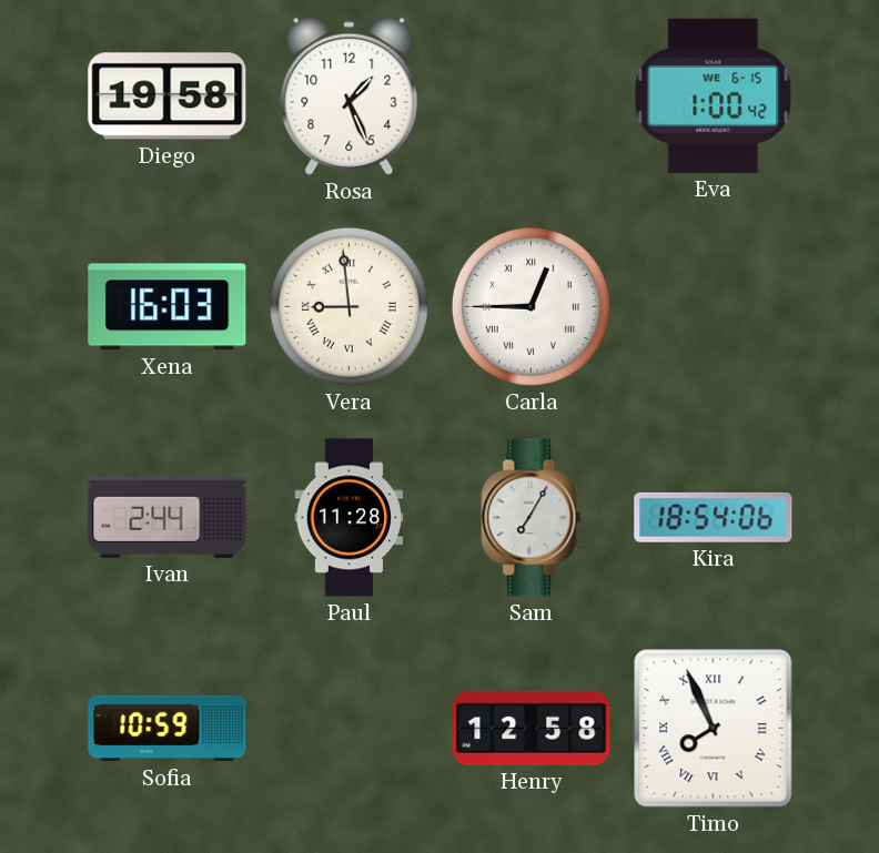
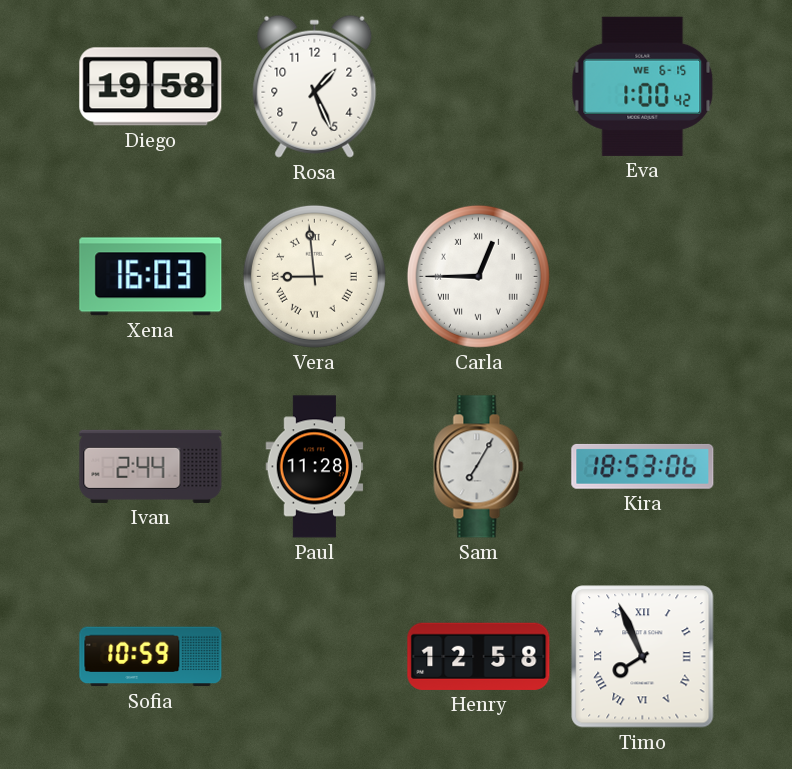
Kira: 18:54 -> 18:53 (643, 466)
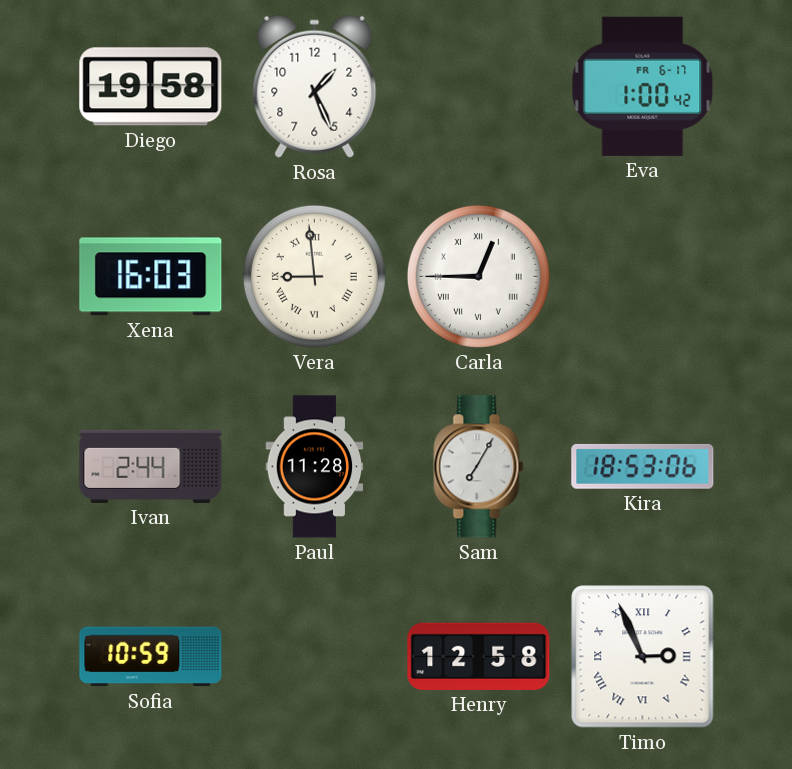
Eva date: WE 6-15 -> FR 6-17 (643, 86)
Timo: 7:56 -> 2:56 (643, 657)
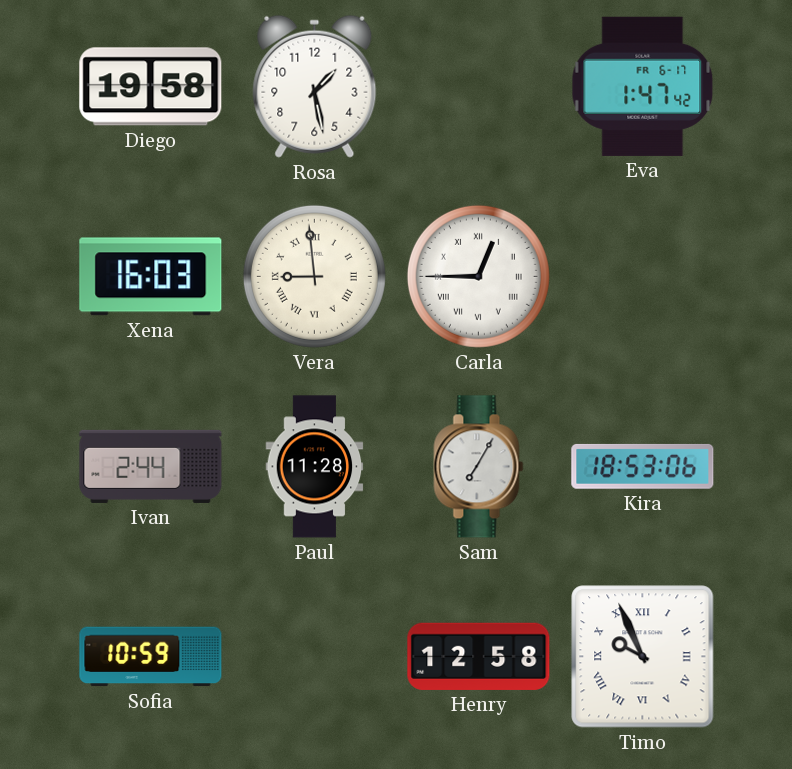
Rosa: 1:26 -> 1:28 (315, 86)
Eva: 1:00 -> 1:47 (643, 86)
Timo: 2:56 -> 9:56 (643, 657)
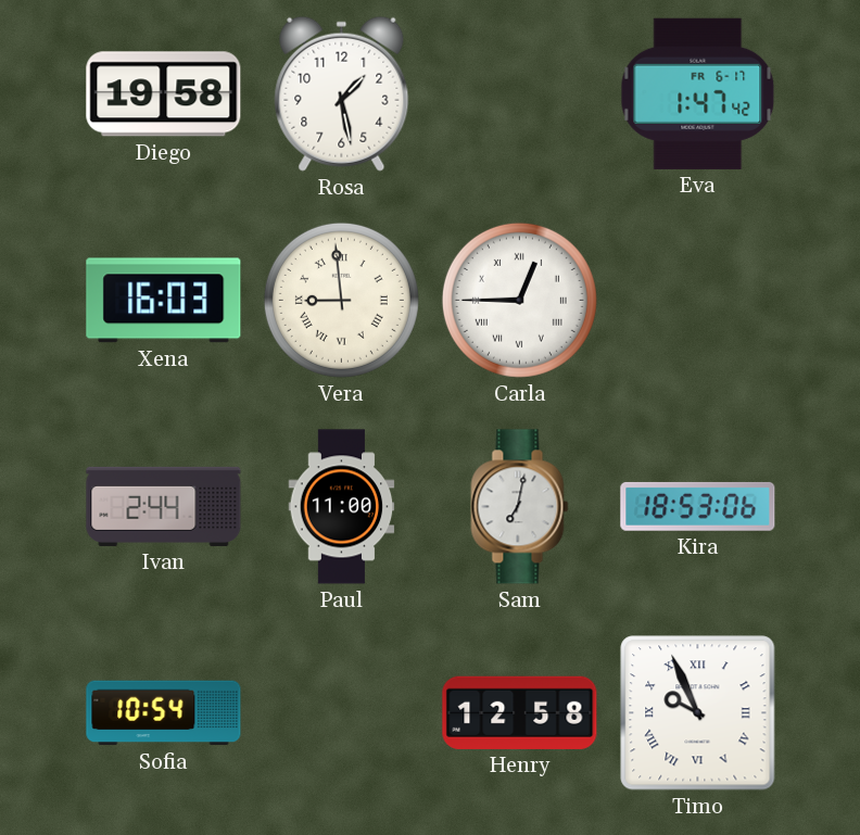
Paul: 11:28 -> 11:00 (342, 507)
Sam: 7:05 -> 7:02 (520, 507)
Sofia: 10:59 -> 10:54 (164, 713)
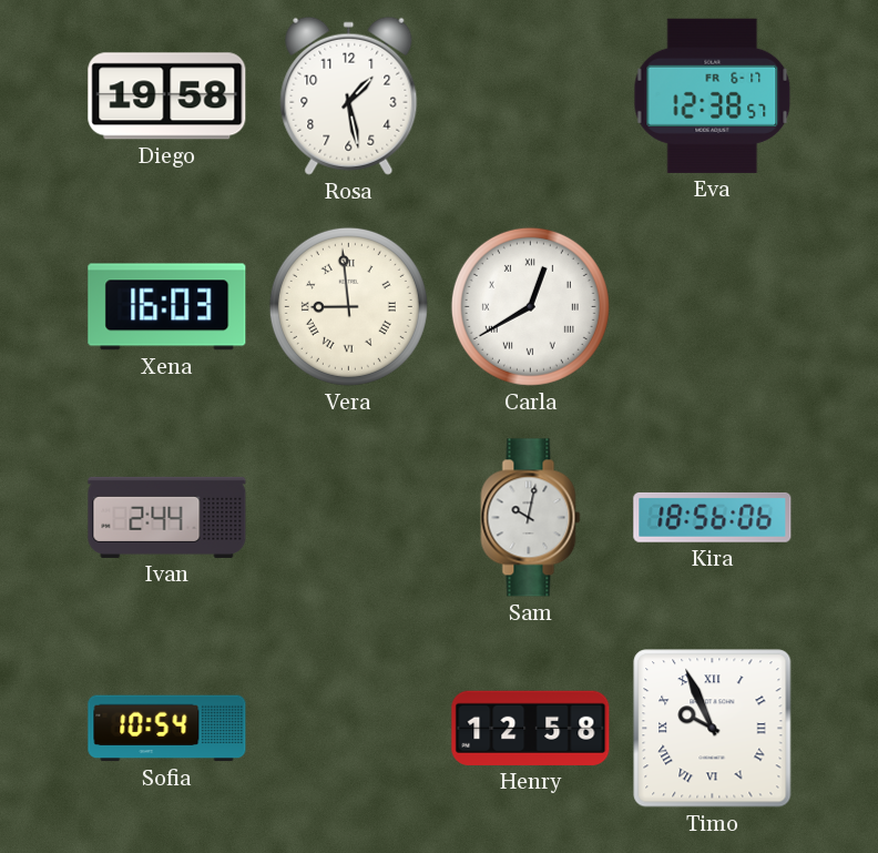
Eva: 1:47 -> 12:38 (713, 95)
Carla: 12:45 -> 12:40 (530, 306)
Paul: 11:00 -> none (342, 507)
Sam: 7:02 -> 10:02 (531, 518)
Kira: 18:53 -> 18:56 (713, 517)
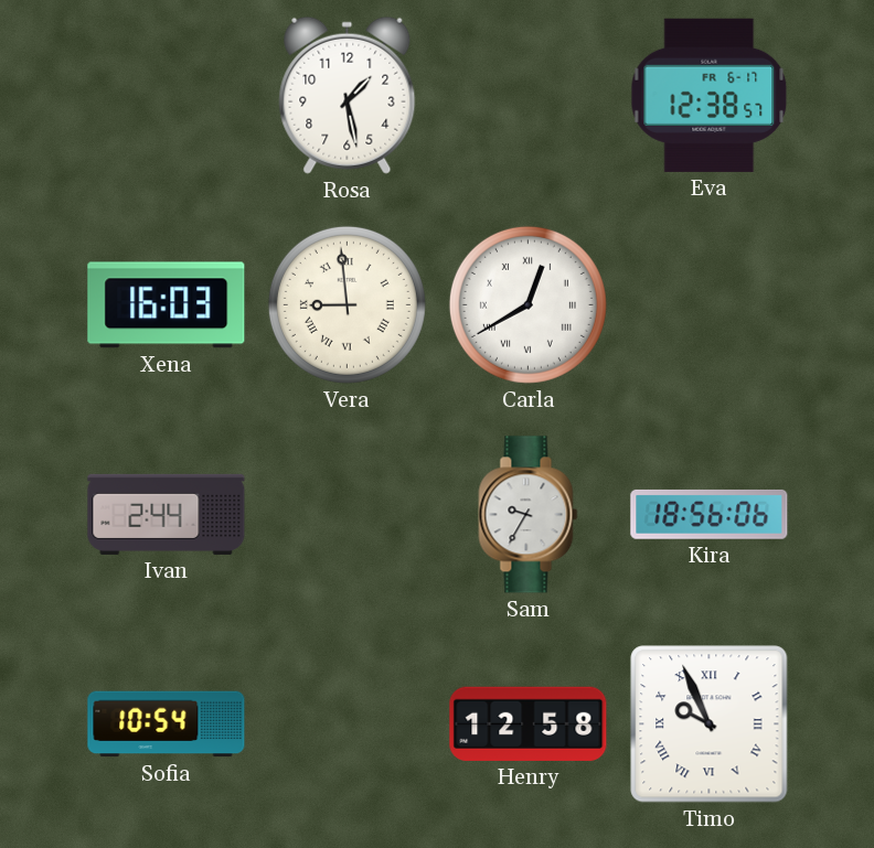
Diego: 19:58 -> none (167, 97)
Sam: 10:02 -> 9:35 (529, 515)
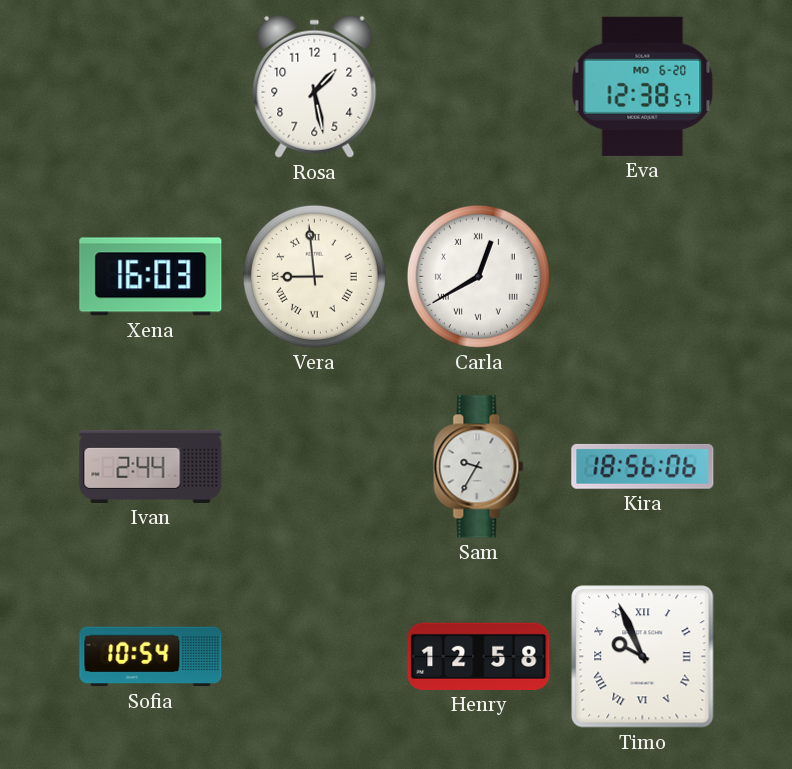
Eva date: FR 6-17 -> MO 6-20 (643, 86)
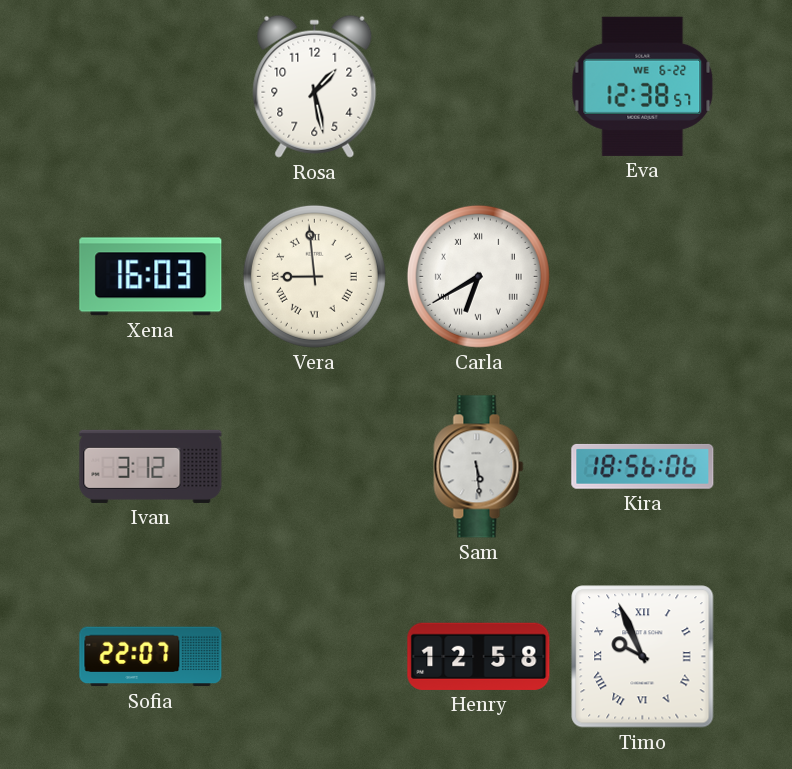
Eva date: MO 6-20 -> WE 6-22 (643, 86)
Carla: 12:40 -> 6:40 (478, 276)
Ivan: 2:44 -> 3:12 (151, 466)
Sam: 9:35 -> 5:29 (479, 467)
Sofia: 10:54 -> 22:07 (151, 657)
